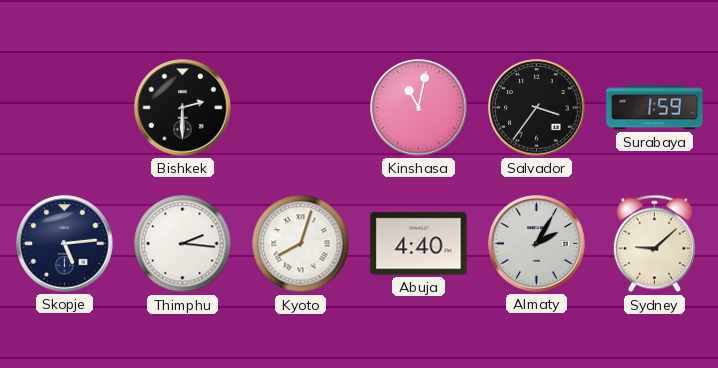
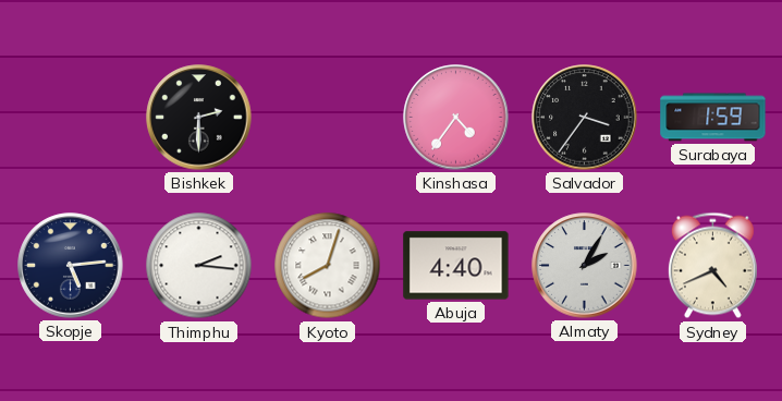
Kinshasa: 11:02 -> 4:36 (456, 118)
Sydney: 9:08 -> 4:41 (712, 266)
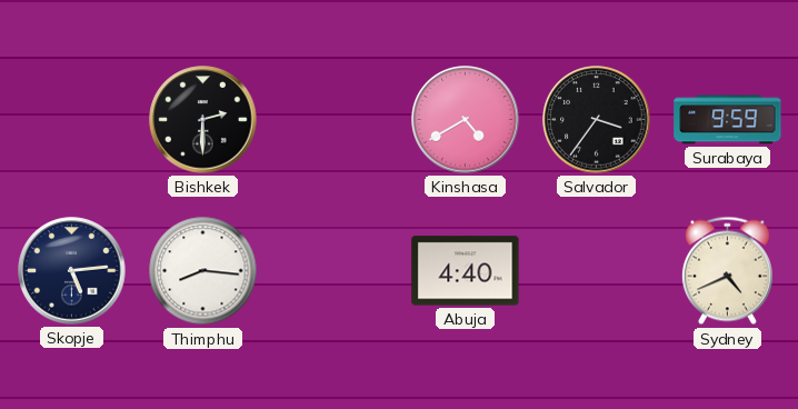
Kinshasa: 4:36 -> 4:40 (466, 120)
Surabaya: 1:59 -> 9:59 (728, 120)
Thimphu: 2:16 -> 8:16 (203, 271)
Kyoto: 8:03 -> none (328, 266)
Almaty: 2:05 -> none (585, 266)
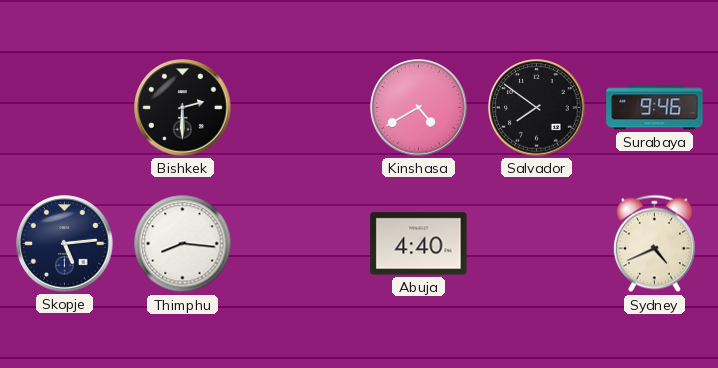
Salvador: 3:36 -> 7:51 (537, 108)
Surabaya: 9:59 -> 9:46 (655, 108)
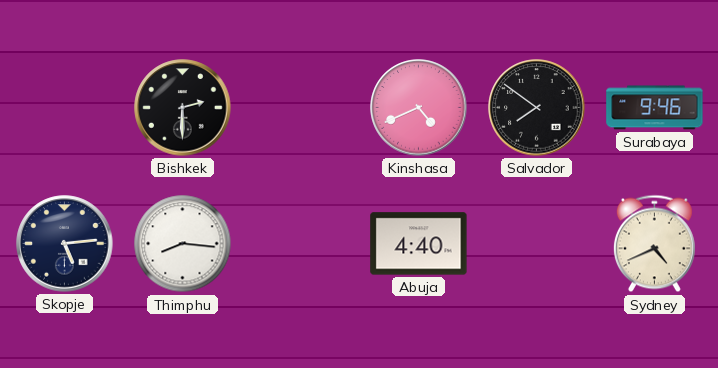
Kinshasa: 4:40 -> 4:41 (419, 108)
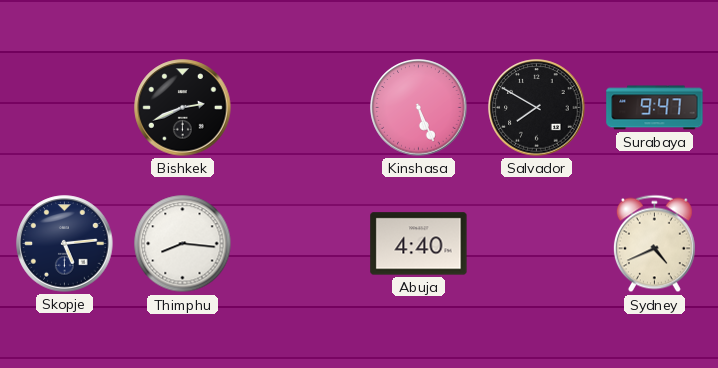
Bishkek: 2:30 -> 2:41 (183, 108)
Kinshasa: 4:41 -> 5:26 (419, 108)
Salvador: 7:51 -> 7:50 (537, 108)
Surabaya: 9:46 -> 9:47 (655, 108)
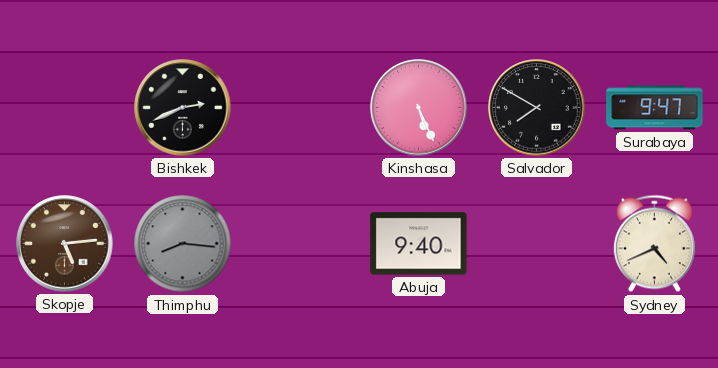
Skopje dial: navy -> brown (65, 244)
Thimphu dial: white -> grey (183, 244)
Abuja: 4:40 -> 9:40 (419, 244)
